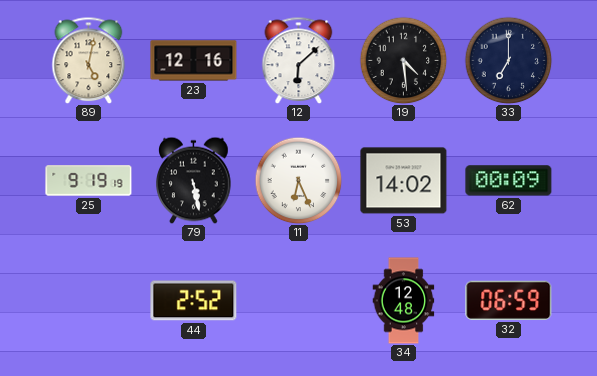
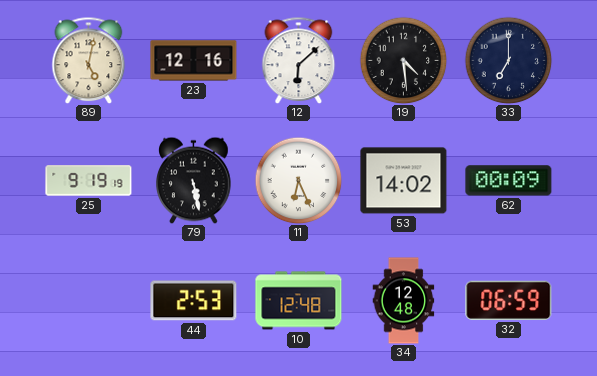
44: 2:52 -> 2:53 (194, 301)
10: none -> 12:48 (299, 301)
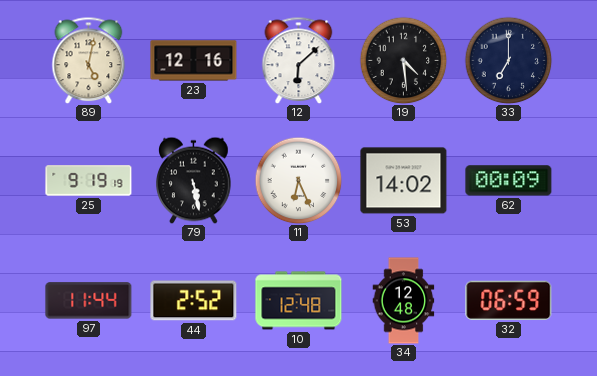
97: none -> 11:44 (89, 301)
44: 2:53 -> 2:52 (194, 301)
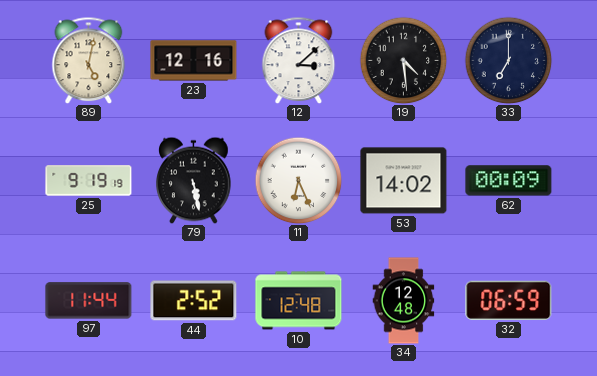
12: 6:08 -> 3:08 (299, 60)
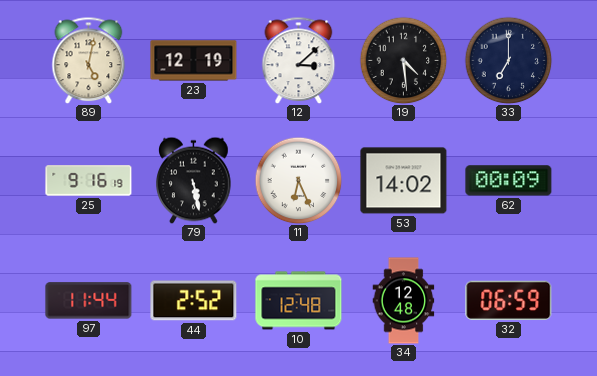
23: 12:16 -> 12:19 (194, 61)
25: 9:19 -> 9:16 (89, 181)
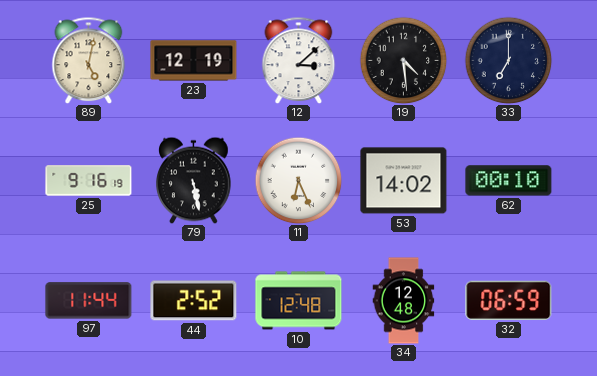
62: 00:09 -> 00:10 (509, 181)
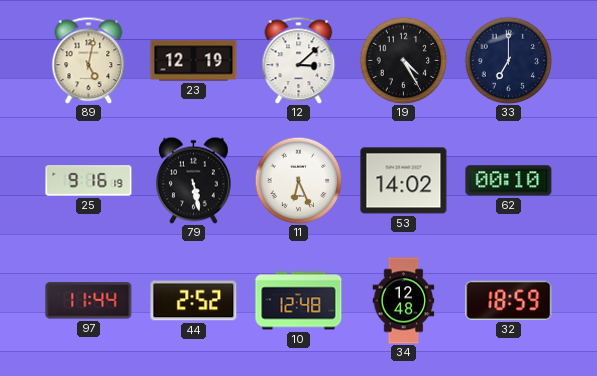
19: 4:29 -> 4:25 (403, 60)
32: 06:59 -> 18:59 (509, 300)
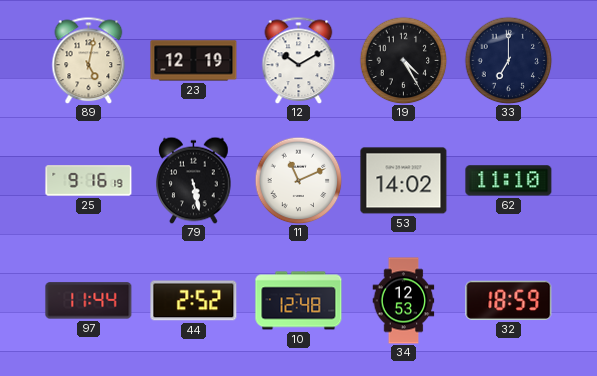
12: 3:08 -> 10:10 (299, 60)
11: 6:26 -> 11:11 (298, 180)
62: 00:10 -> 11:10 (509, 181)
34: 12:48 -> 12:53 (404, 301)
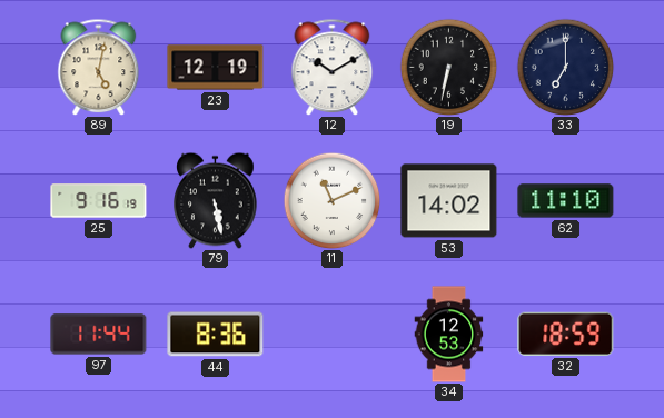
19: 4:25 -> 6:32 (448, 67)
44: 2:52 -> 8:36 (216, 335)
10: 12:48 -> none (299, 301)
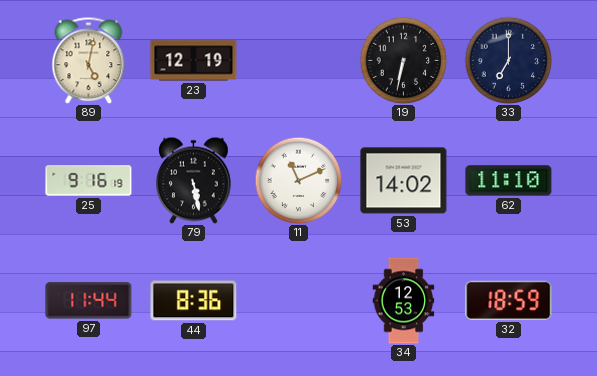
12: 10:10 -> none (333, 67)
